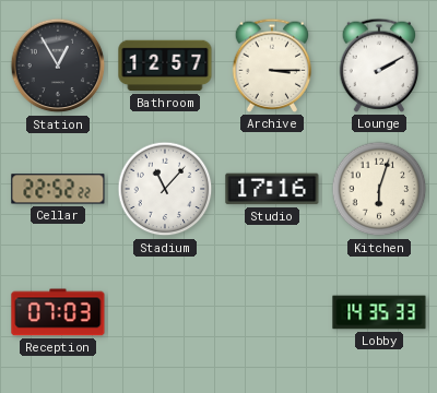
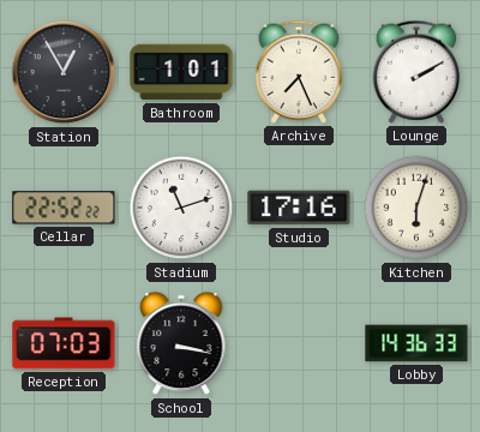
Bathroom: 12:57 -> 1:01 (181, 72)
Archive: 3:15 -> 7:26 (299, 72)
Stadium: 11:07 -> 11:12 (181, 208)
School: none -> 3:17 (181, 343)
Lobby: 14:35 -> 14:36 (416, 343)
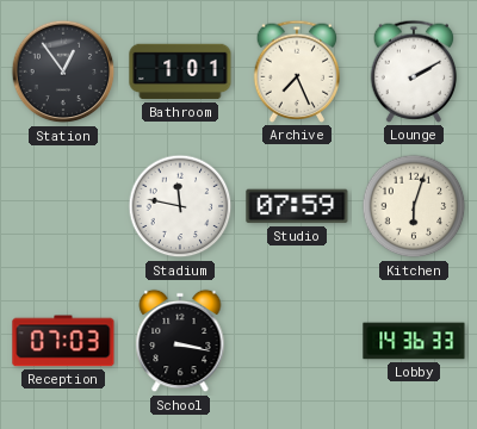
Station: 12:55 -> 12:54 (63, 71)
Cellar: 22:52 -> none (64, 208)
Stadium: 11:12 -> 11:47 (180, 206)
Studio: 17:16 -> 07:59 (297, 206)
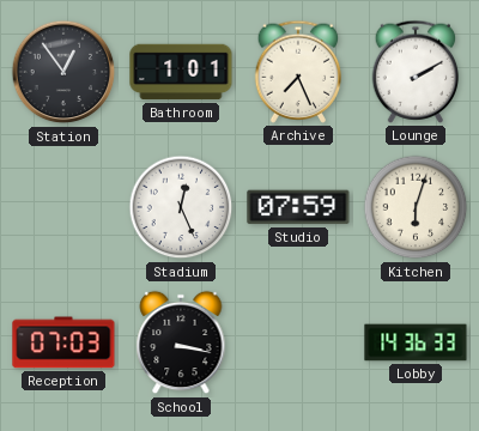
Stadium: 11:47 -> 12:26 (181, 207)
